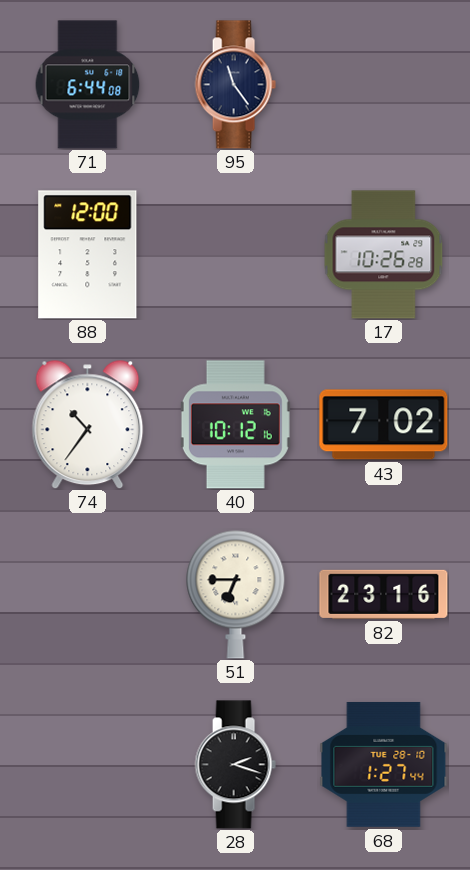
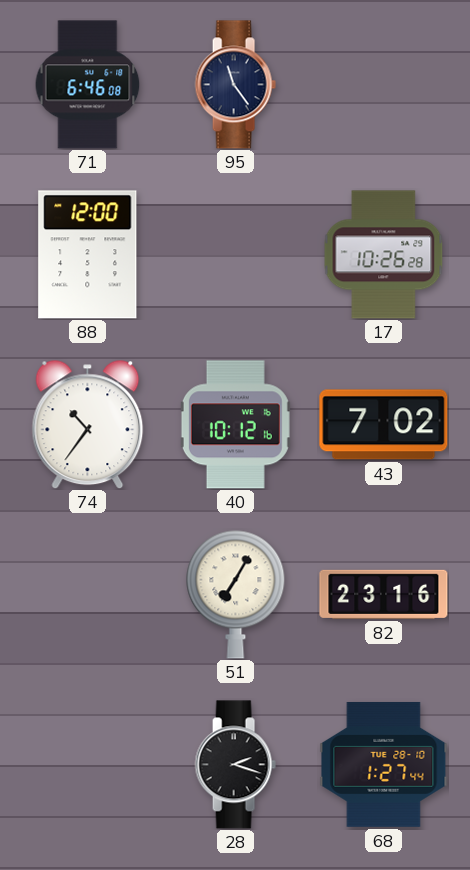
71: 6:44 -> 6:46 (88, 85)
51: 6:45 -> 7:05 (236, 594)
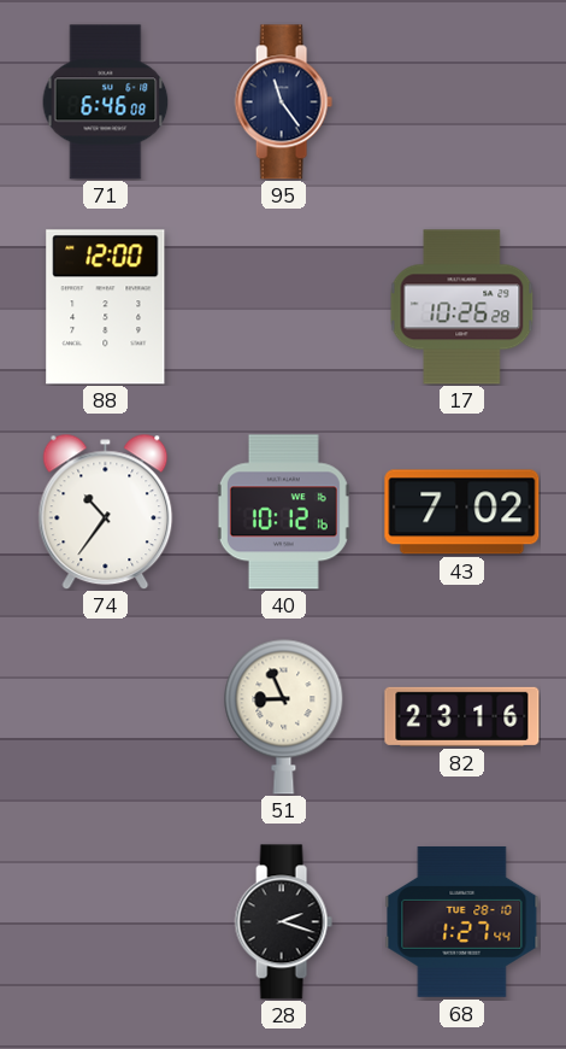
51: 7:05 -> 8:56 (284, 716)
